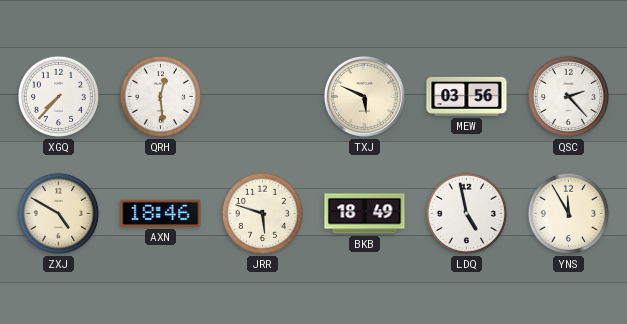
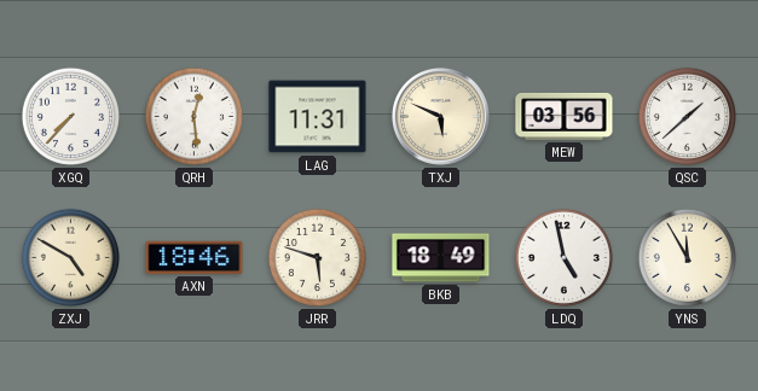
LAG: none -> 11:31 (318, 117)
QSC: 2:23 -> 1:38 (687, 116)
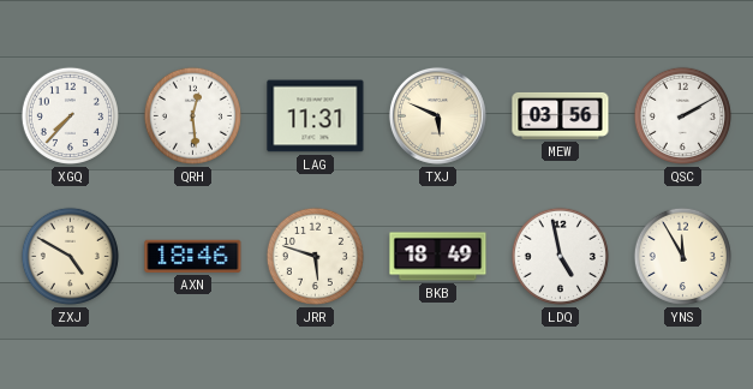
QSC: 1:38 -> 2:10 (682, 115)
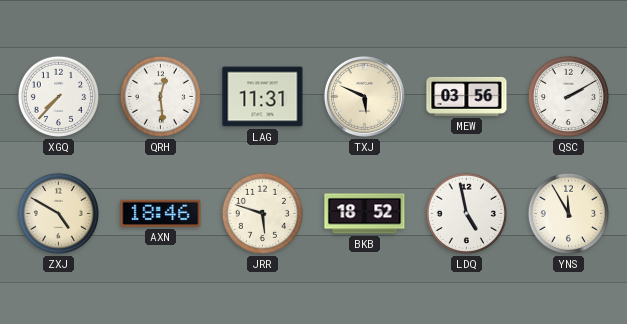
BKB: 18:49 -> 18:52 (365, 214)
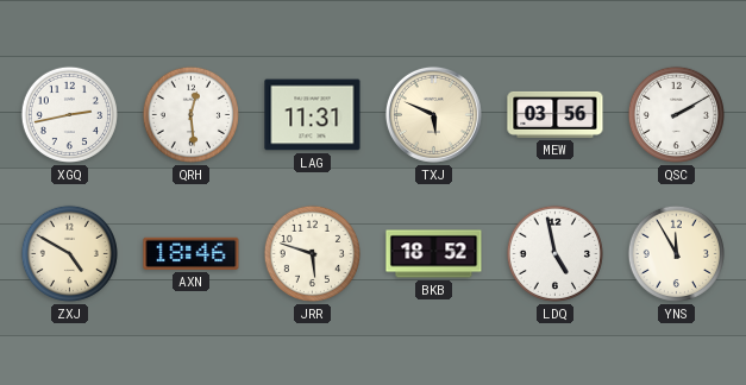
XGQ: 7:37 -> 2:43 (69, 114)
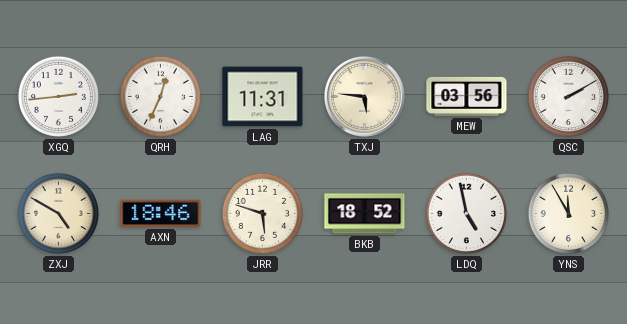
XGQ: 2:43 -> 2:44 (58, 96)
QRH: 12:29 -> 12:34 (160, 96)
TXJ: 5:49 -> 5:46 (364, 96)
